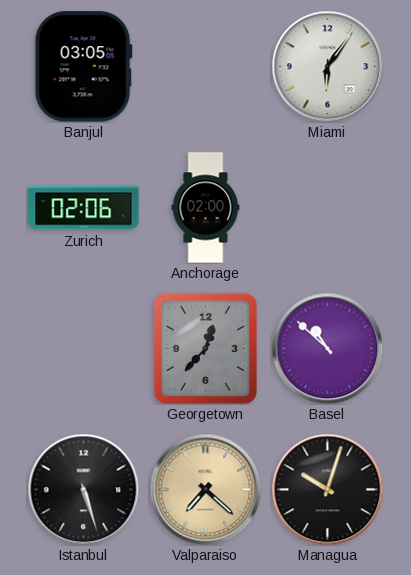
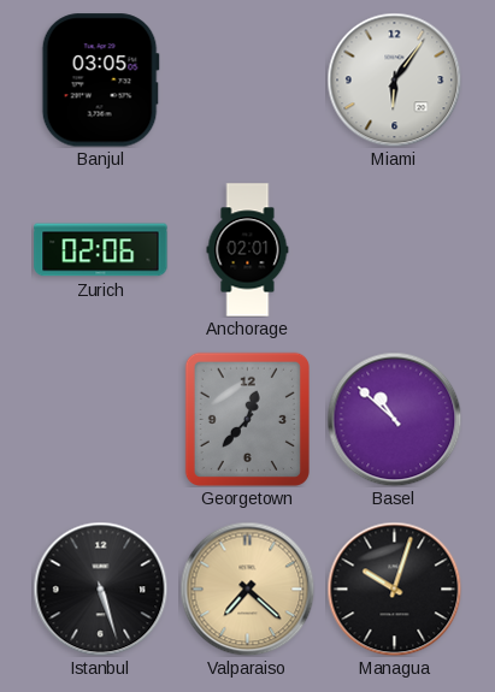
Anchorage: 02:00 -> 02:01 (248, 250)
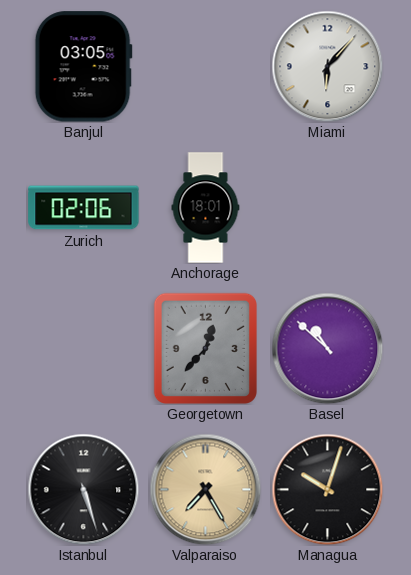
Miami: 6:06 -> 6:07 (327, 66)
Anchorage: 02:01 -> 18:01 (206, 208)
Valparaiso: 7:22 -> 7:25 (205, 489)
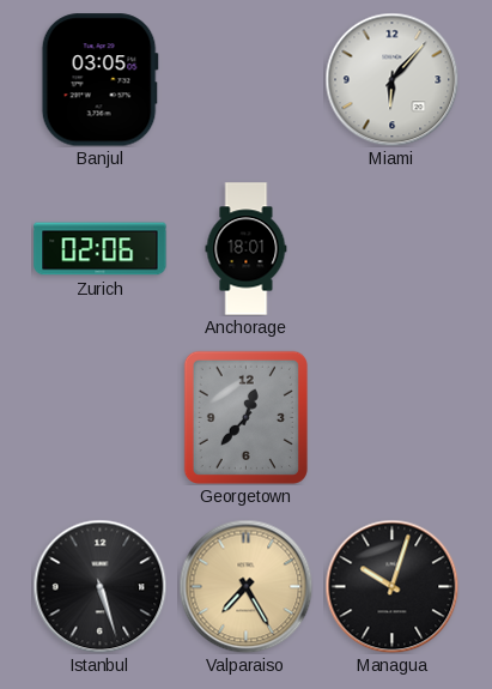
Basel: 10:52 -> none (327, 348)
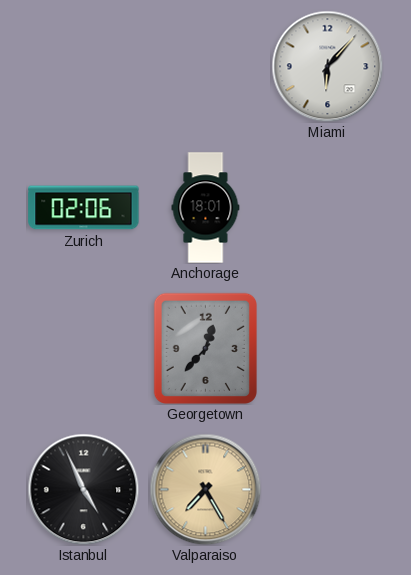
Banjul: 03:05 -> none (99, 80)
Istanbul: 5:27 -> 4:56 (83, 489)
Managua: 10:03 -> none (391, 586)
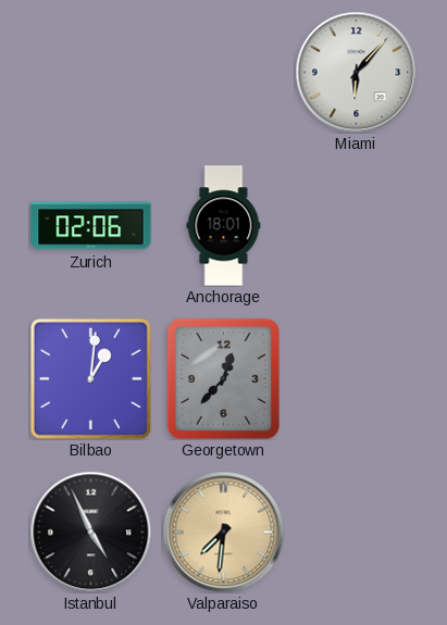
Bilbao: none -> 1:01 (90, 378)
Valparaiso: 7:25 -> 7:31 (223, 532)
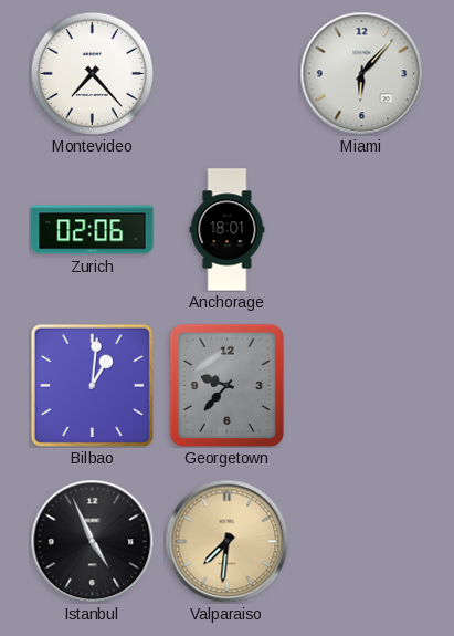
Montevideo: none -> 7:23 (92, 73)
Georgetown: 12:37 -> 9:37 (226, 385)
